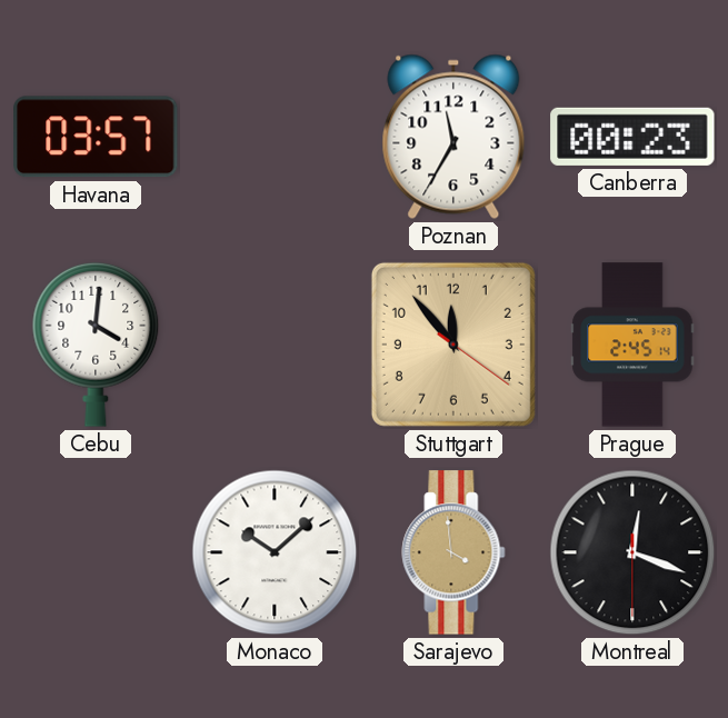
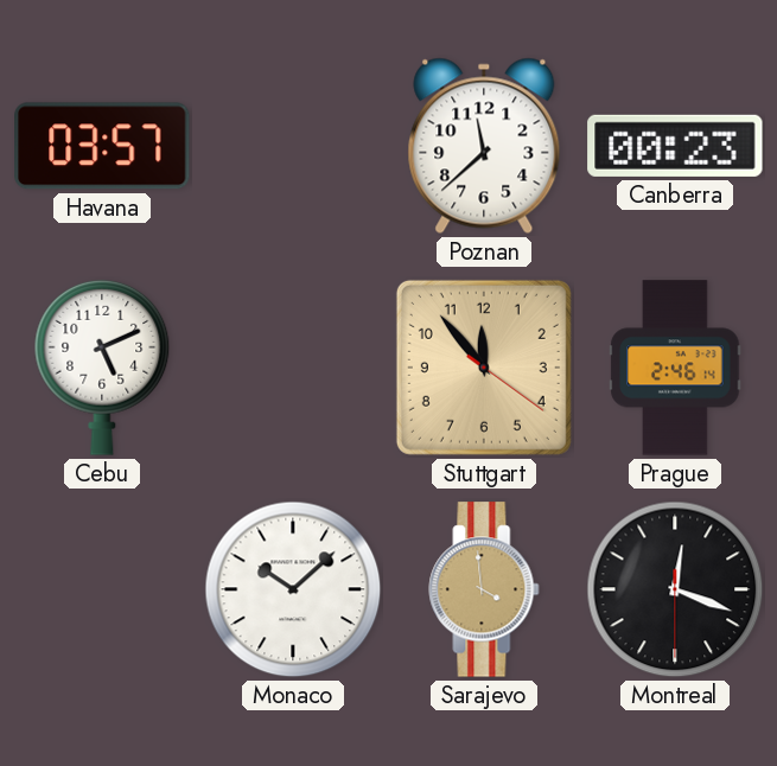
Poznan: 11:35 -> 11:38 (484, 146)
Cebu: 4:01 -> 5:11 (102, 368)
Prague: 2:45 -> 2:46 (675, 368)
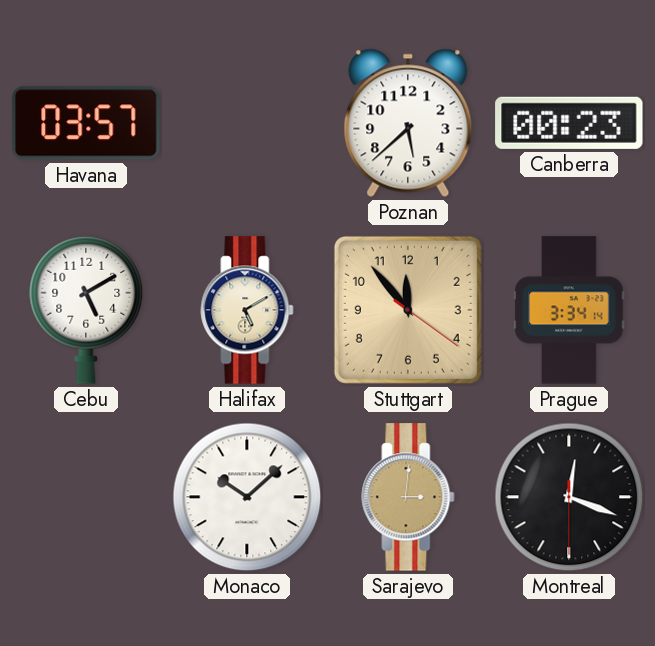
Poznan: 11:38 -> 5:38 (408, 123)
Cebu: 5:11 -> 5:10 (86, 310)
Halifax: none -> 5:10 (247, 310)
Prague: 2:46 -> 3:34 (569, 310)
Sarajevo: 3:59 -> 3:01 (408, 497)
